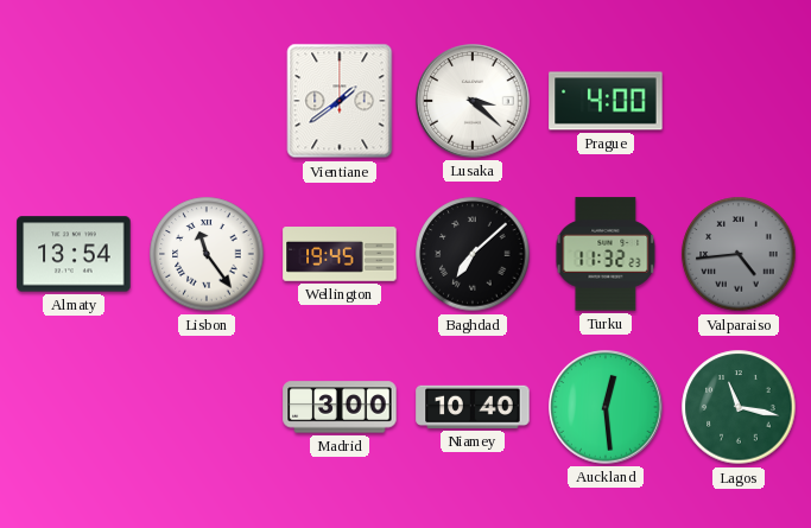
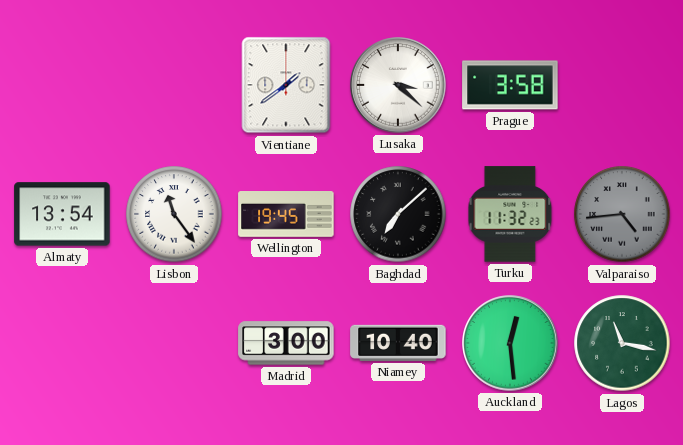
Prague: 4:00 -> 3:58 (510, 85)
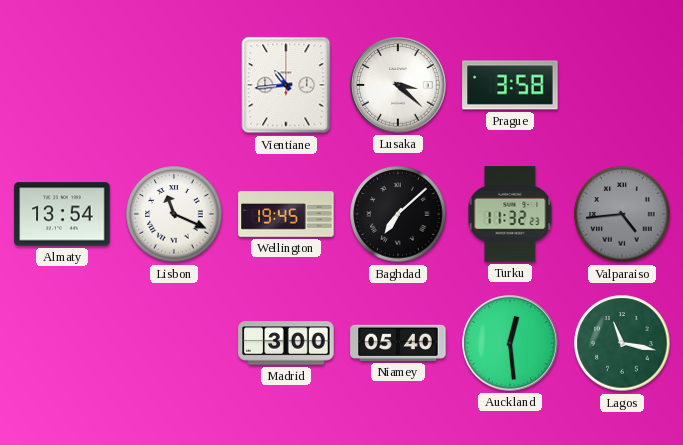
Vientiane: 1:39 -> 10:44 (286, 85)
Lisbon: 11:24 -> 11:19 (174, 214)
Niamey: 10:40 -> 05:40 (398, 343)
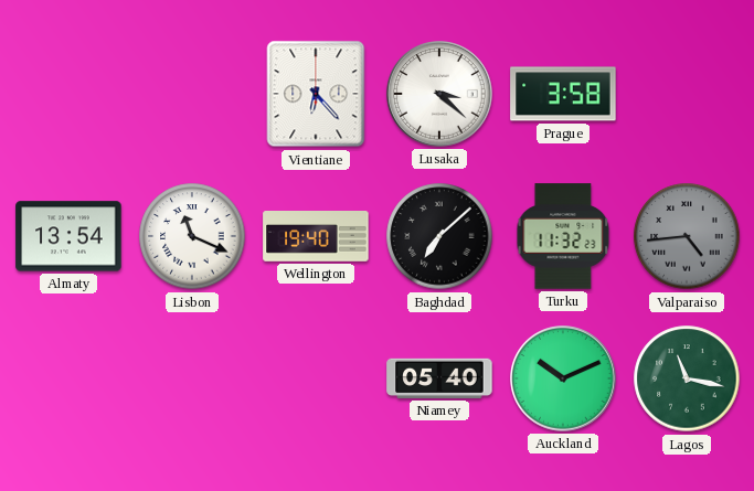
Vientiane: 10:44 -> 6:23 (316, 94)
Wellington: 19:45 -> 19:40 (316, 237)
Madrid: 3:00 -> none (286, 343)
Auckland: 12:29 -> 10:11 (563, 378)
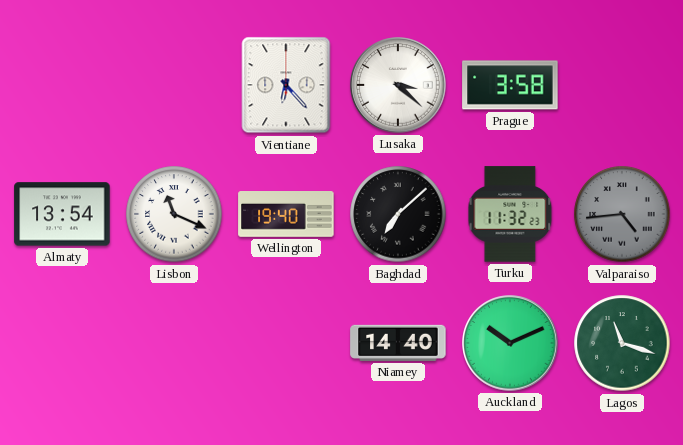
Niamey: 05:40 -> 14:40 (398, 343)
Lagos: 11:17 -> 11:18 (622, 343)
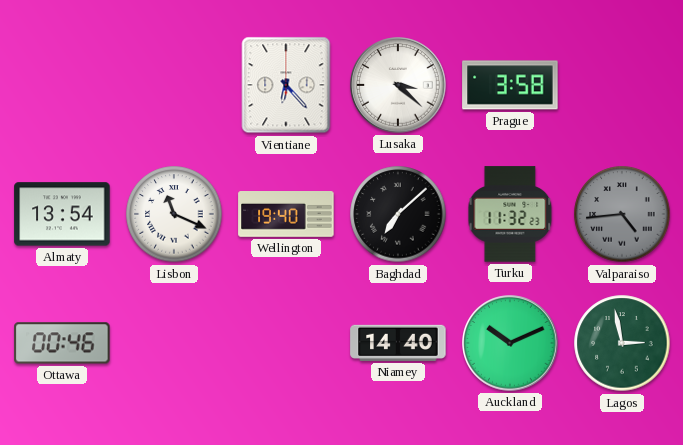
Ottawa: none -> 00:46 (62, 343)
Lagos: 11:18 -> 2:58 (622, 343)
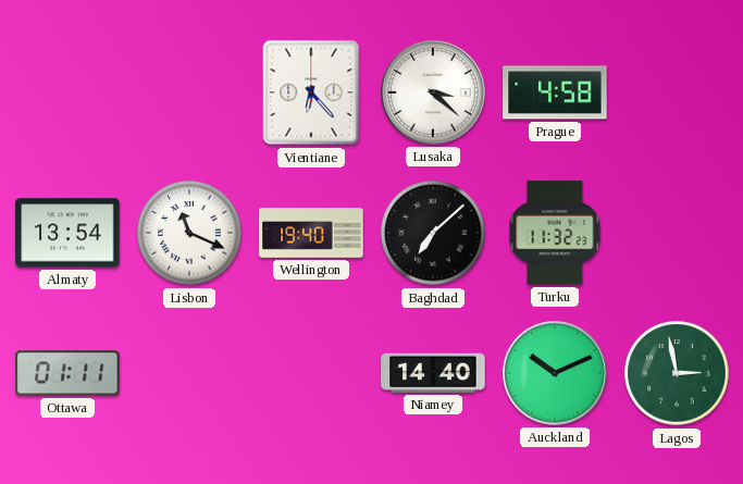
Prague: 3:58 -> 4:58 (555, 92)
Valparaiso: 4:44 -> none (622, 214)
Ottawa: 00:46 -> 01:11 (67, 373)
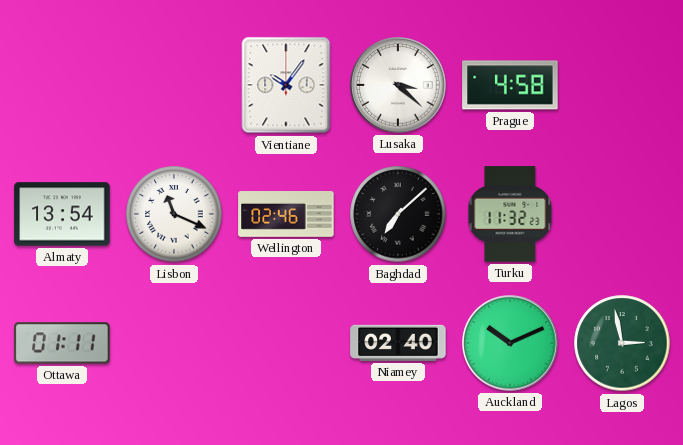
Vientiane: 6:23 -> 10:06 (286, 85)
Wellington: 19:40 -> 02:46 (286, 215)
Niamey: 14:40 -> 02:40 (398, 343)
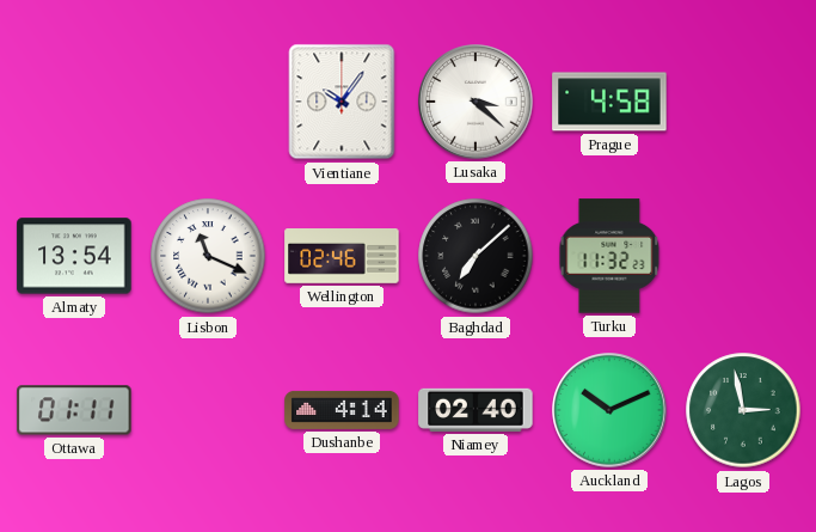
Dushanbe: none -> 4:14 (342, 410)
